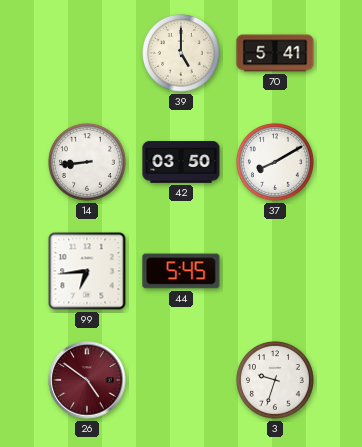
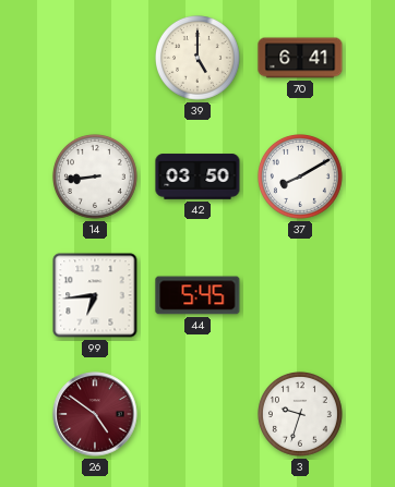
70: 5:41 -> 6:41 (300, 58)
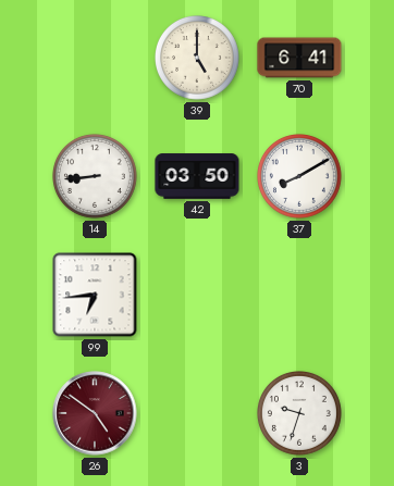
44: 5:45 -> none (197, 295)
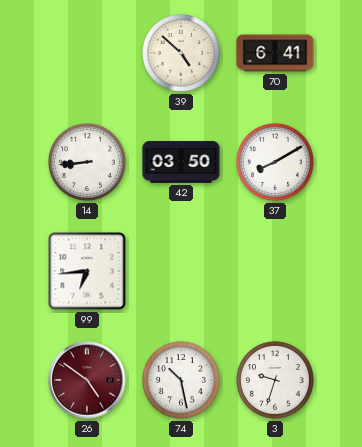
39: 5:00 -> 4:52 (182, 54)
74: none -> 10:28 (182, 381)
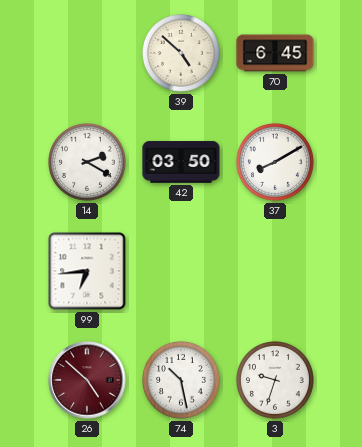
70: 6:41 -> 6:45 (275, 53)
14: 8:44 -> 2:20 (88, 163)
26: 4:51 -> 4:52 (87, 380)
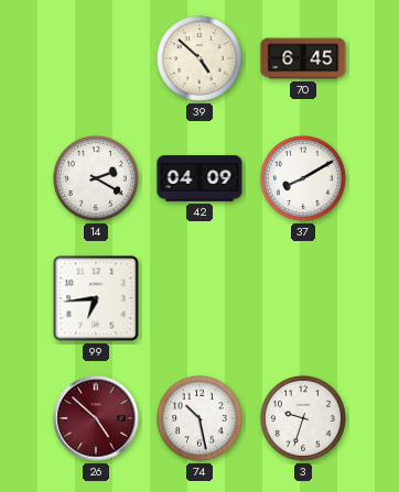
42: 03:50 -> 04:09 (199, 178)
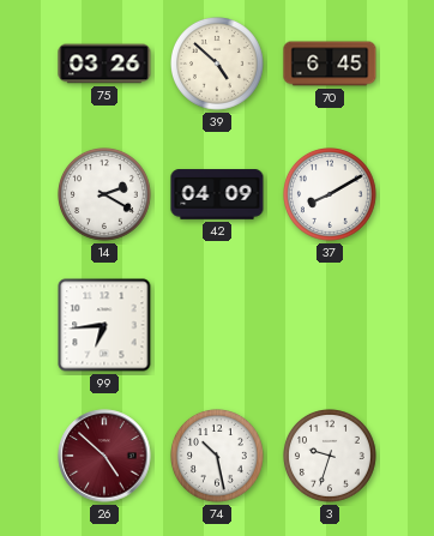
75: none -> 03:26 (104, 64)
